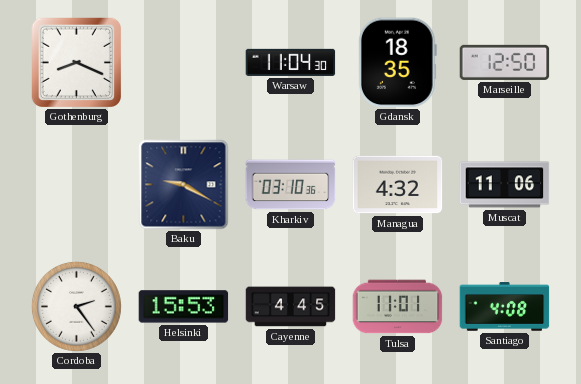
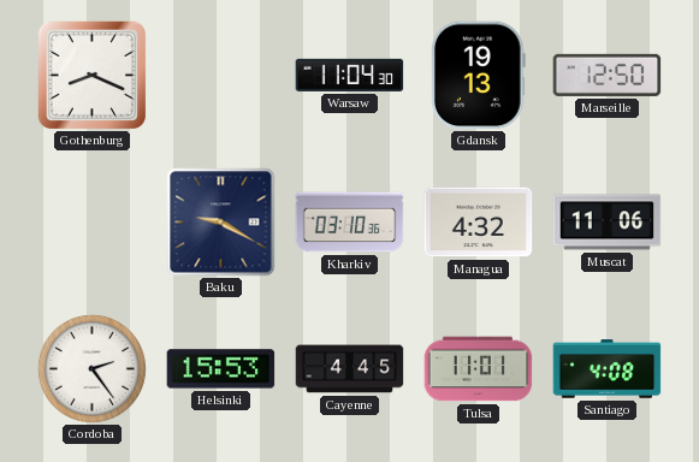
Gdansk: 18:35 -> 19:13 (478, 76)
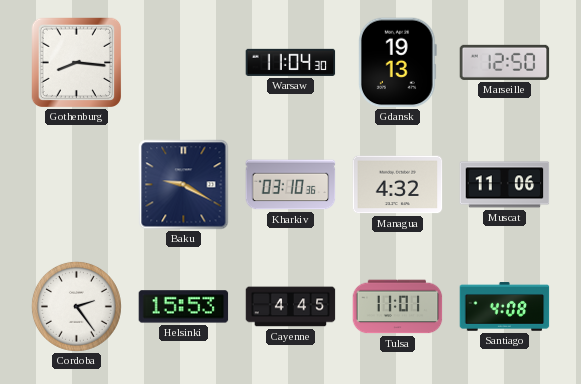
Gothenburg: 8:19 -> 8:16 (76, 62)
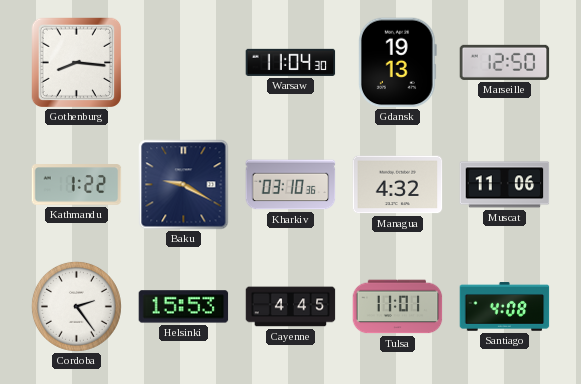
Kathmandu: none -> 1:22 (77, 185)
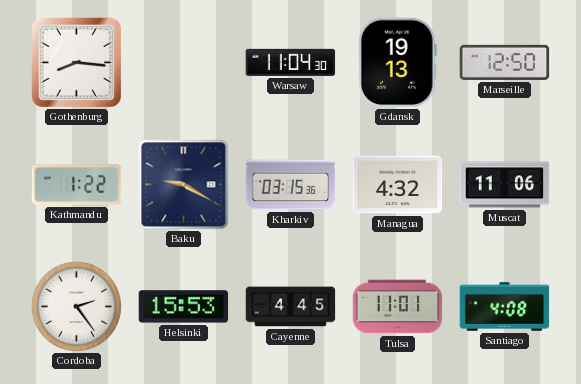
Kharkiv: 03:10 -> 03:15 (291, 185)
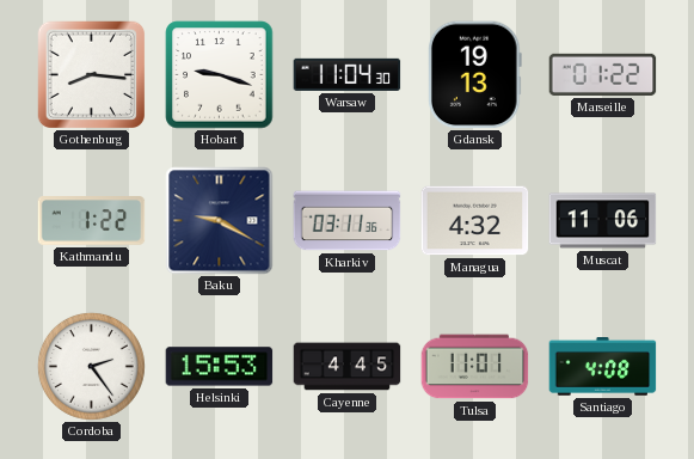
Hobart: none -> 9:18 (220, 75)
Marseille: 12:50 -> 01:22 (603, 74)
Kharkiv: 03:15 -> 03:11 (348, 221)
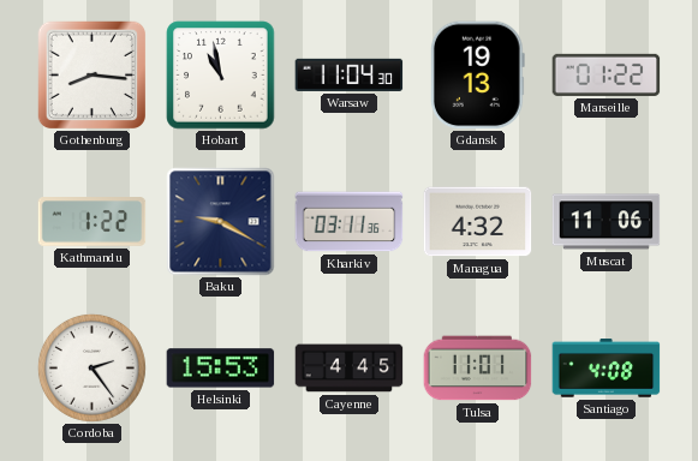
Hobart: 9:18 -> 10:58 (221, 76)
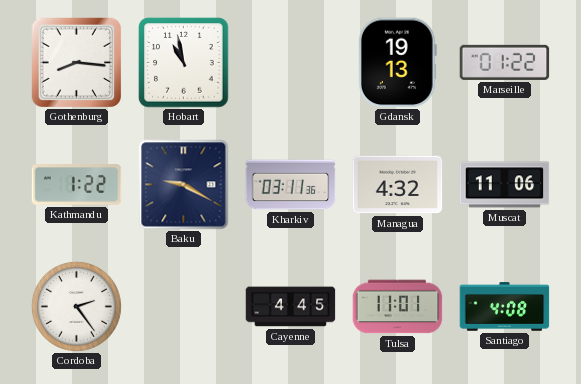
Warsaw: 11:04 -> none (350, 74)
Helsinki: 15:53 -> none (221, 369)
